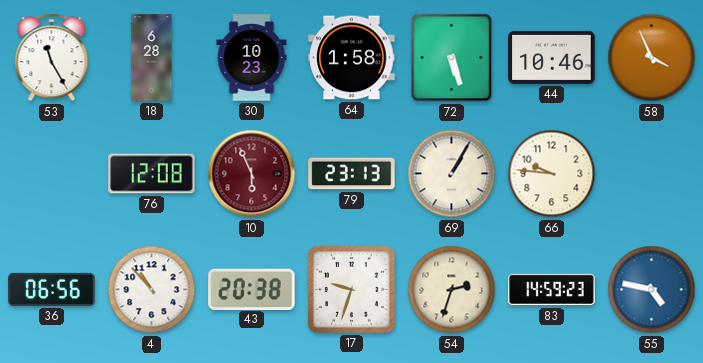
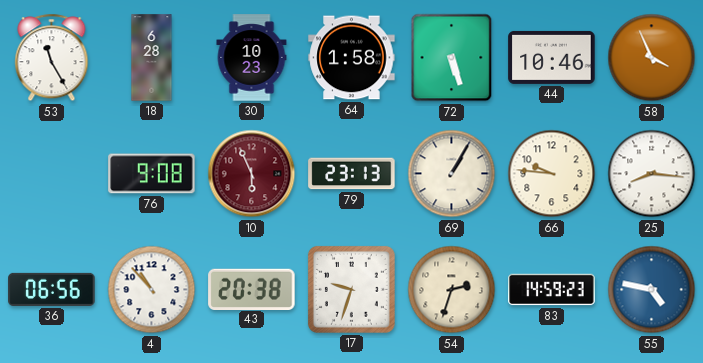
76: 12:08 -> 9:08 (152, 174)
25: none -> 8:16 (652, 174)
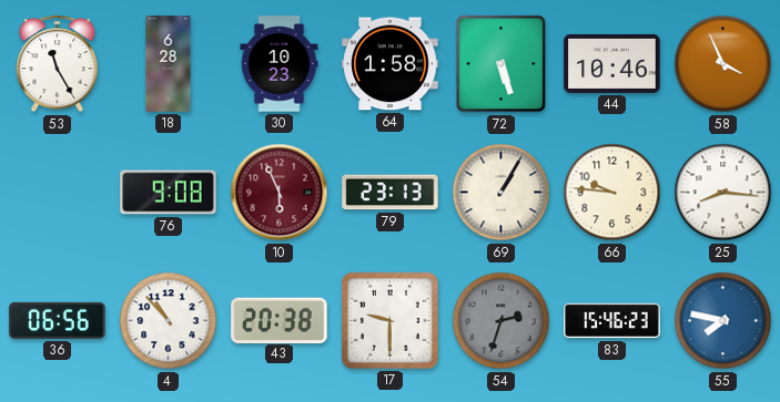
17: 9:33 -> 9:30 (389, 320)
54 dial: cream -> grey (502, 321)
83: 14:59 -> 15:46 (612, 321)
55: 4:47 -> 7:47 (723, 321)
